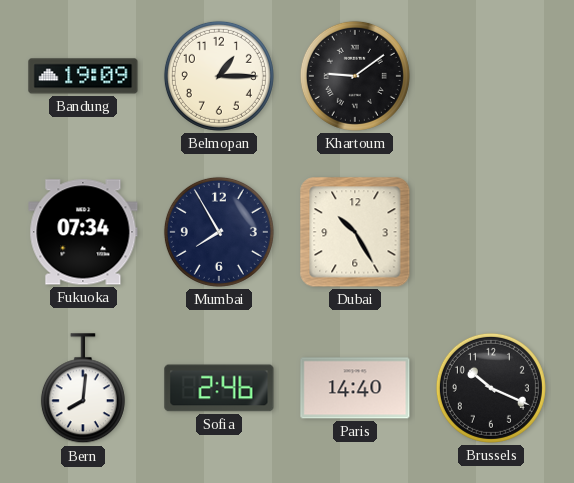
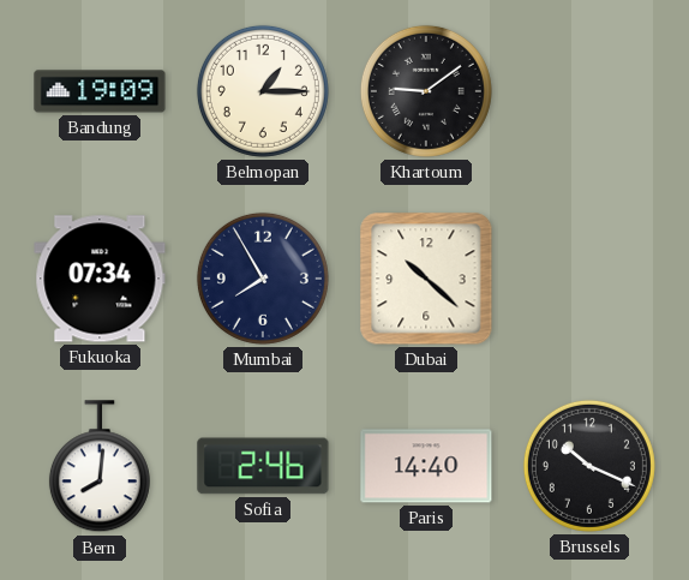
Dubai: 10:25 -> 10:22 (426, 279)
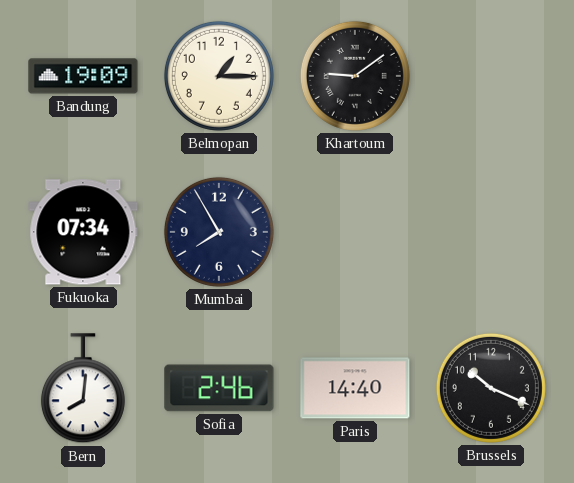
Dubai: 10:22 -> none (426, 279)
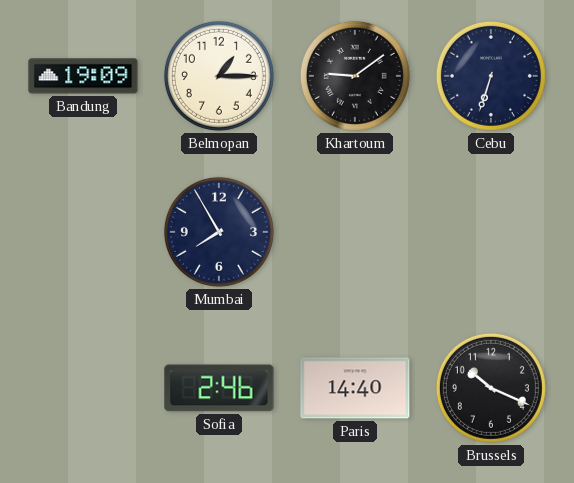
Cebu: none -> 6:33 (491, 76)
Fukuoka: 07:34 -> none (83, 232)
Bern: 8:01 -> none (83, 389)
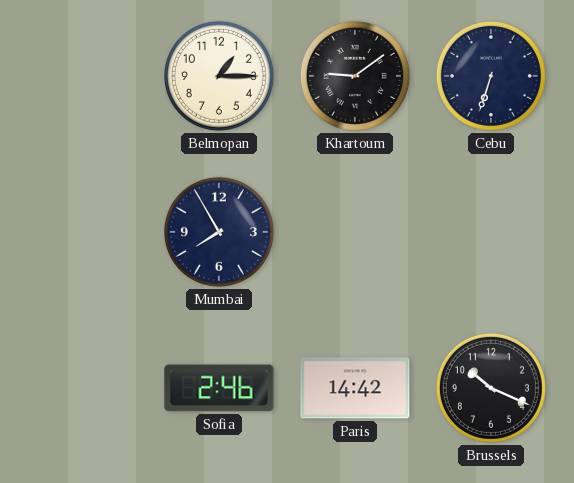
Bandung: 19:09 -> none (83, 76)
Paris: 14:40 -> 14:42 (355, 388)
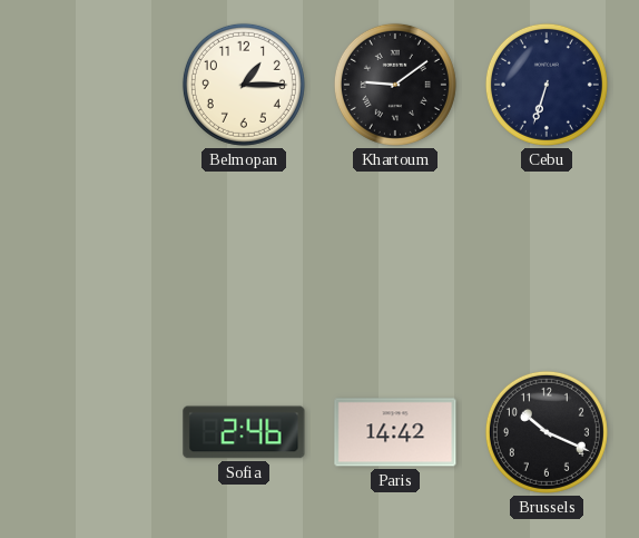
Mumbai: 7:55 -> none (219, 232)
